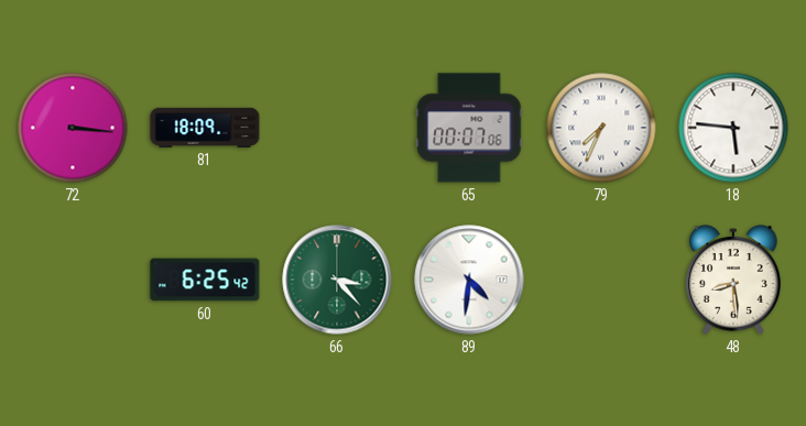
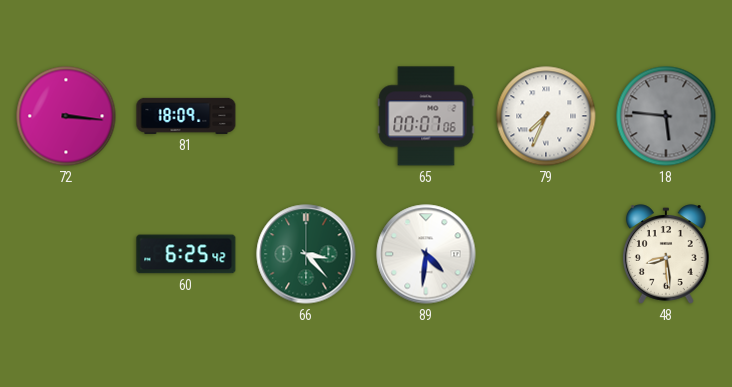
18 dial: white -> grey (666, 116)
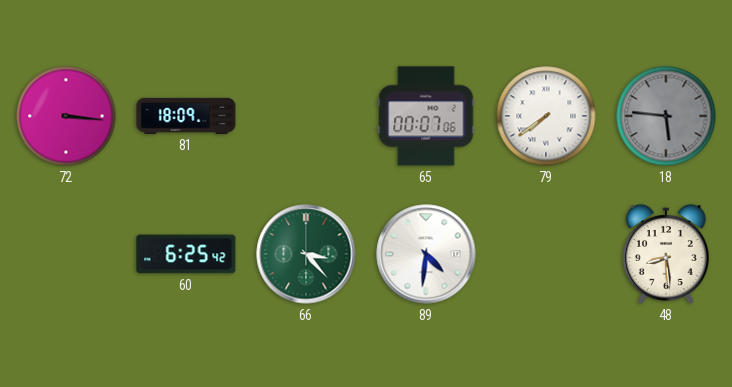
79: 7:34 -> 7:39 (546, 116)
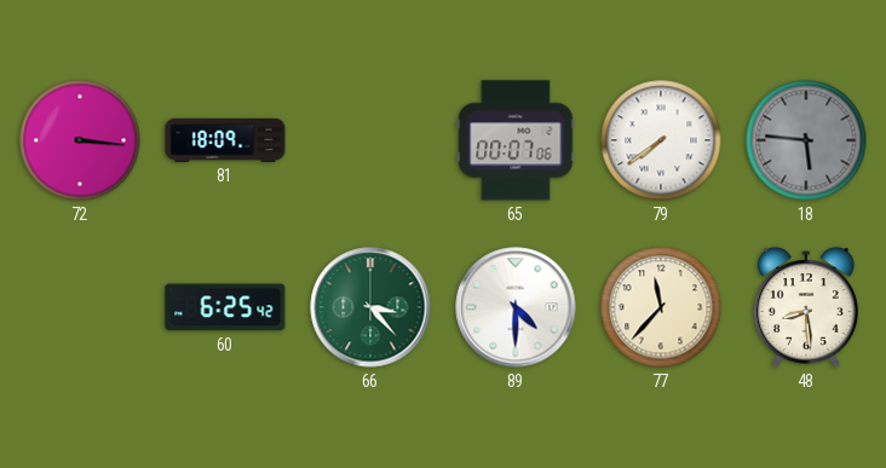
89: 4:31 -> 4:30 (516, 307)
77: none -> 11:37 (661, 307)
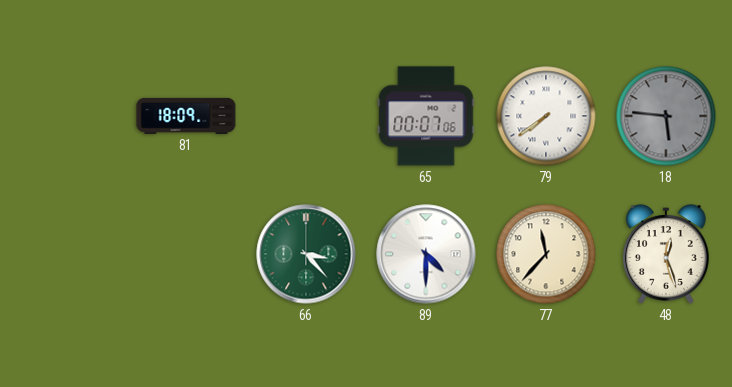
72: 3:16 -> none (80, 140)
60: 6:25 -> none (225, 307)
48: 8:29 -> 12:27 (667, 254)
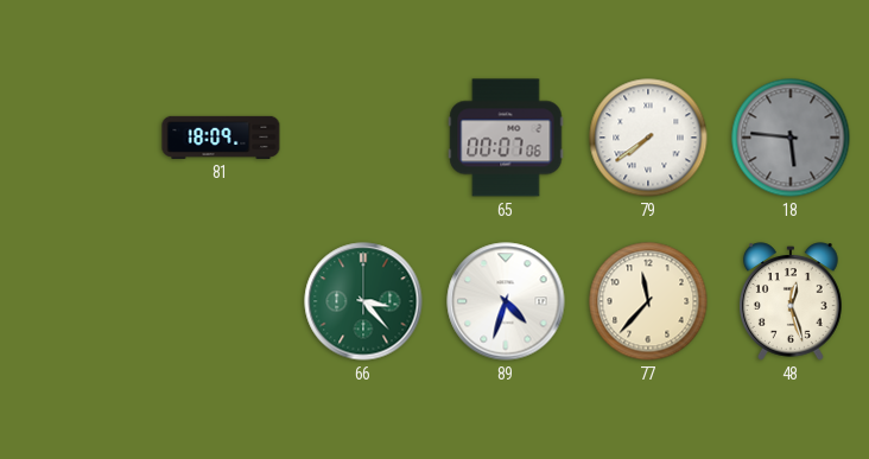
89: 4:30 -> 4:33 (506, 301)
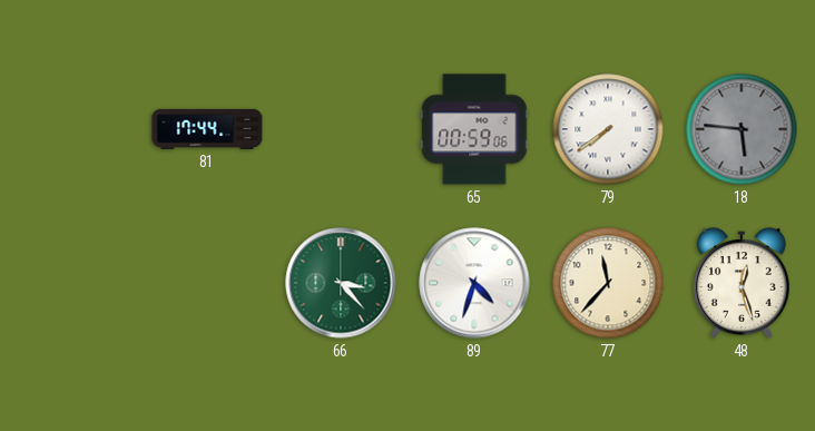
81: 18:09 -> 17:44 (207, 129)
65: 00:07 -> 00:59 (474, 129)
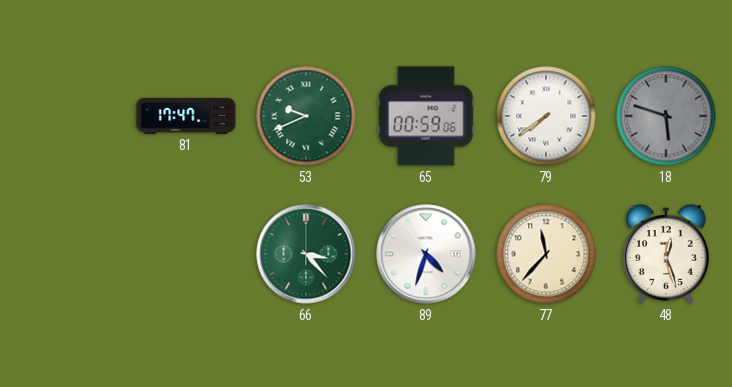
81: 17:44 -> 17:47 (186, 116)
53: none -> 9:41 (306, 116)
18: 5:46 -> 5:48 (666, 116)
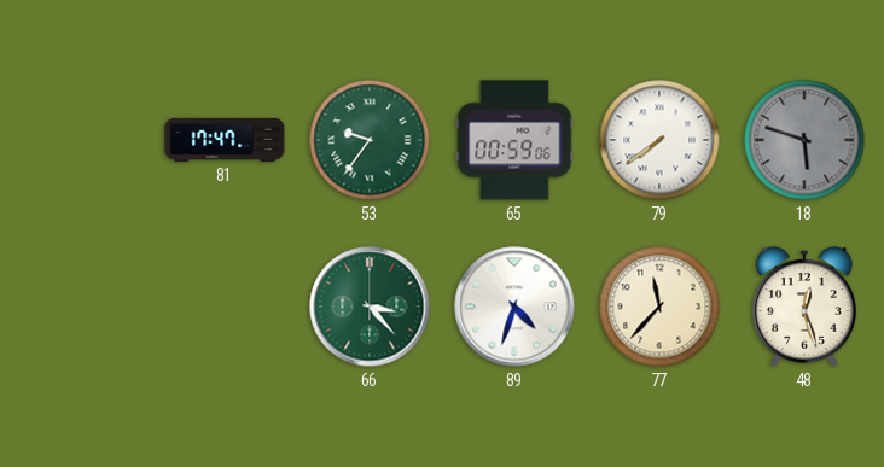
53: 9:41 -> 9:36 (370, 140)
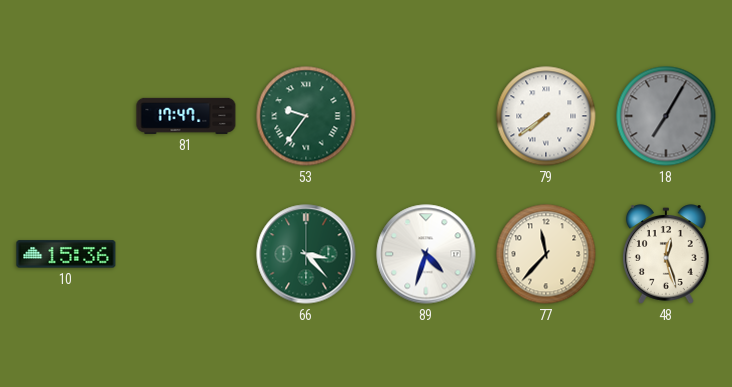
65: 00:59 -> none (514, 140)
18: 5:48 -> 7:05 (666, 116)
10: none -> 15:36 (66, 254)
